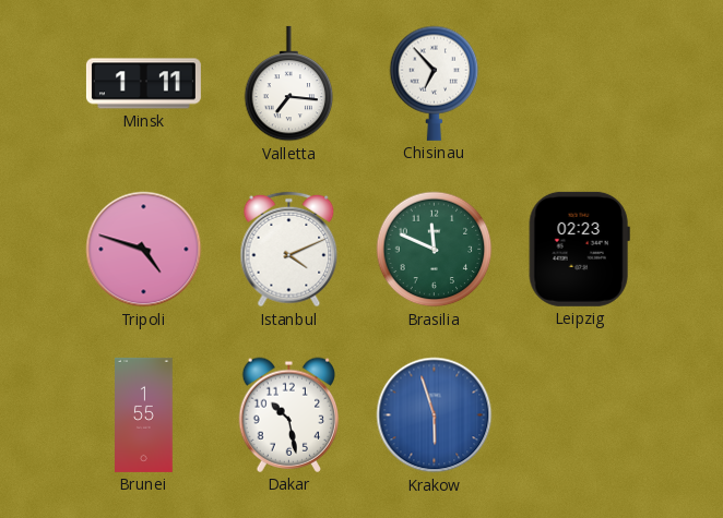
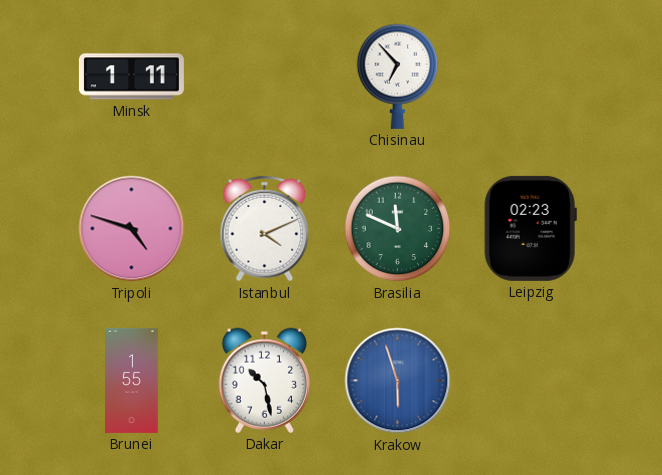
Valletta: 7:16 -> none (289, 84)
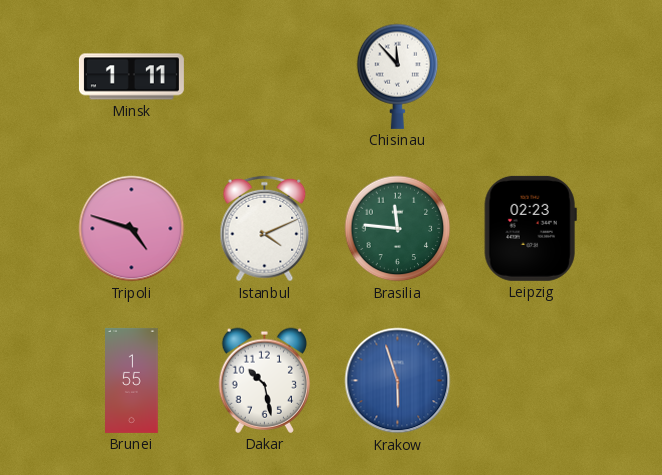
Chisinau: 6:53 -> 11:53 (398, 76)
Brasilia: 11:49 -> 11:46 (398, 229)
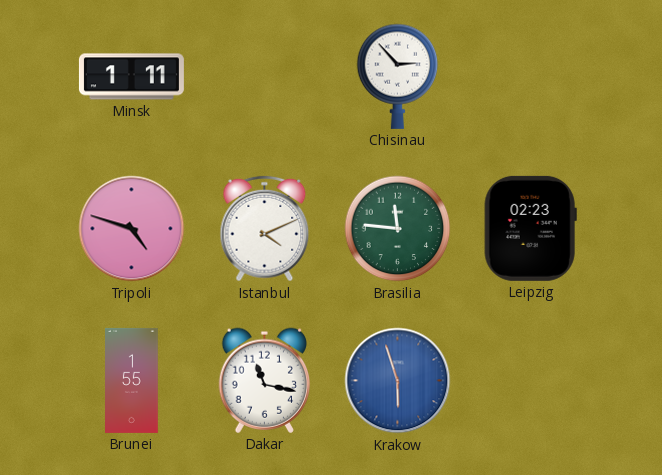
Chisinau: 11:53 -> 2:53 (398, 76)
Dakar: 10:28 -> 11:17 (264, 380)
